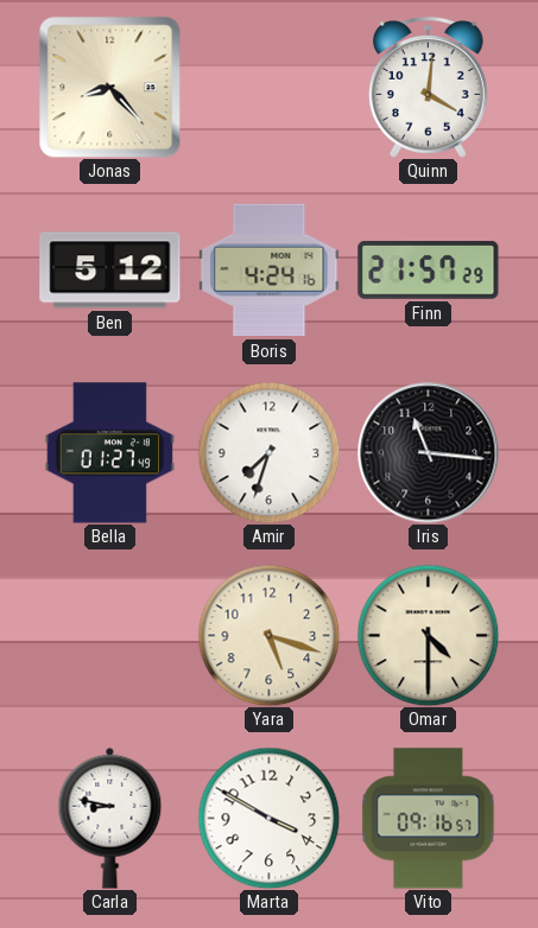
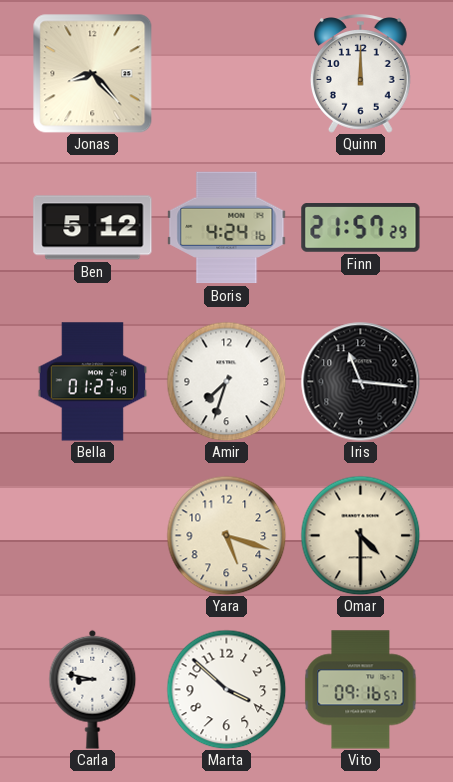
Quinn: 4:01 -> 12:00 (360, 74)
Marta: 3:50 -> 3:52 (226, 689)
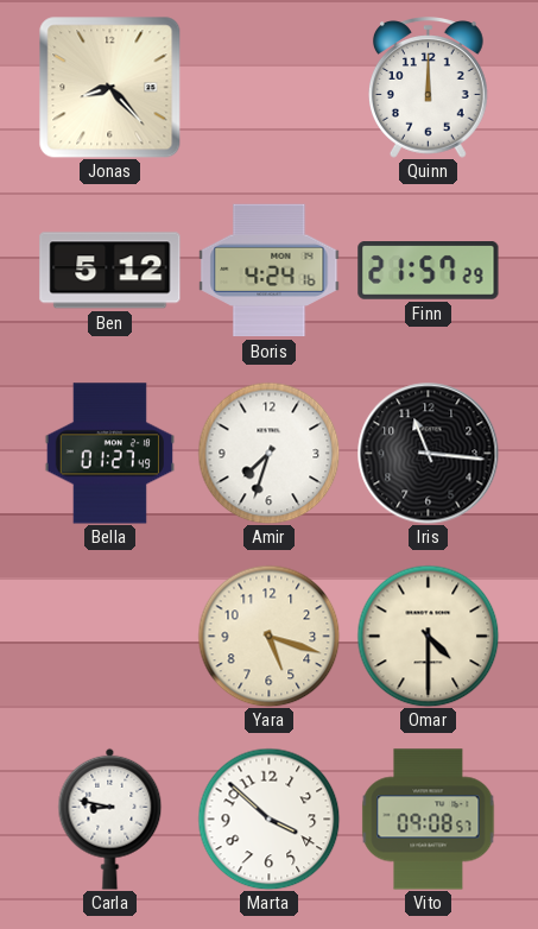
Vito: 09:16 -> 09:08 (429, 820)
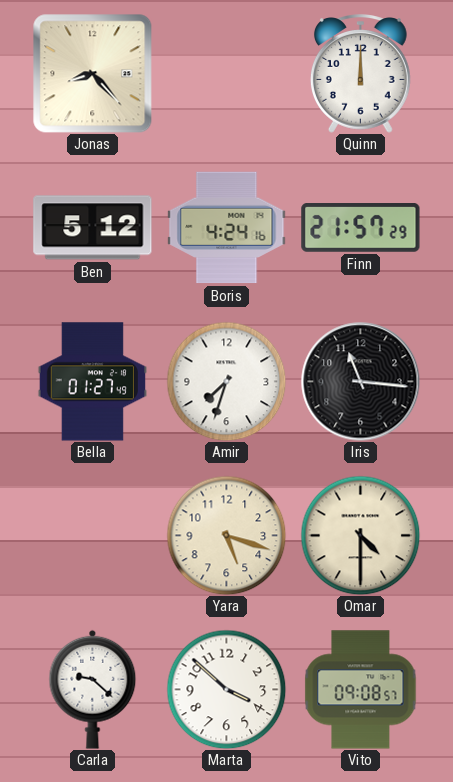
Carla: 8:47 -> 9:22 (93, 689)
